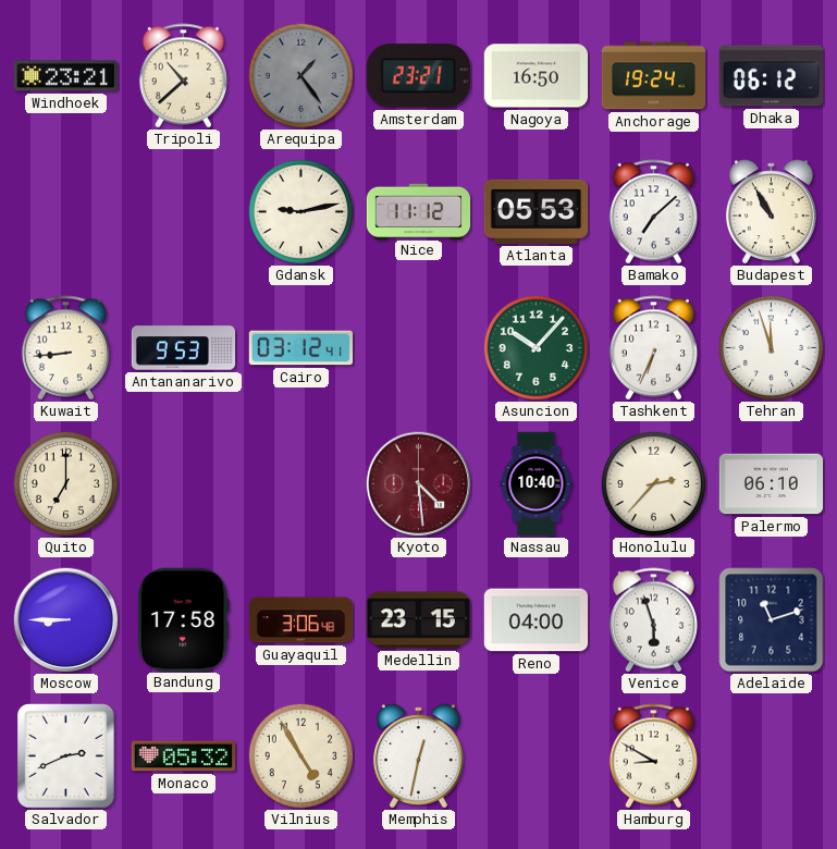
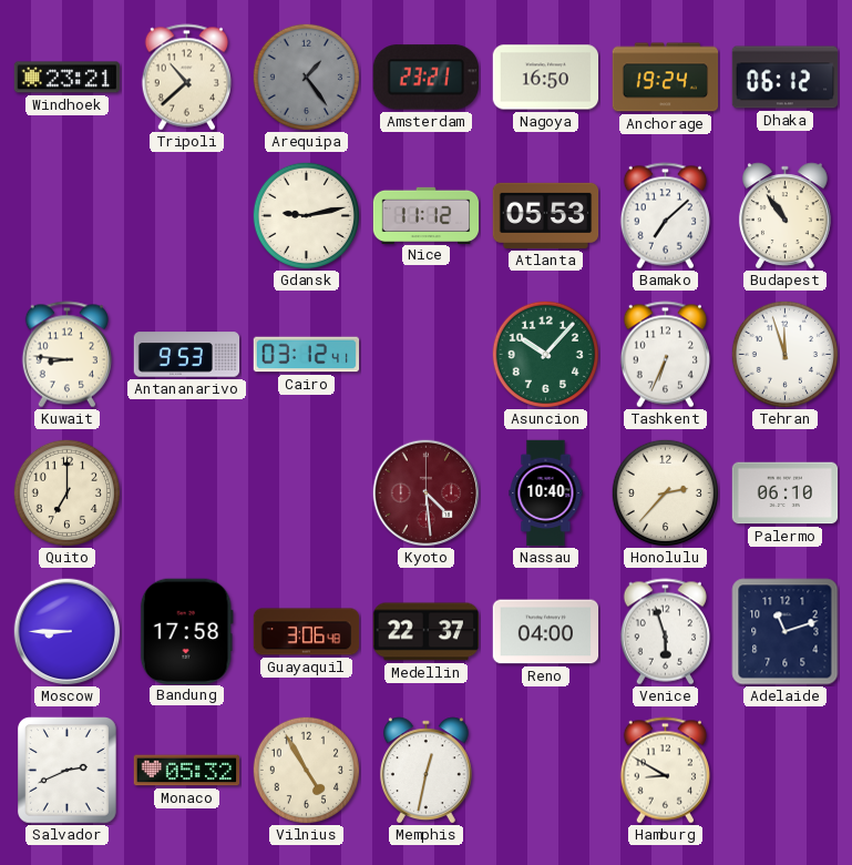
Budapest: 10:55 -> 10:54 (784, 215)
Kuwait: 8:44 -> 8:46 (66, 355)
Medellin: 23:15 -> 22:37 (425, 632)
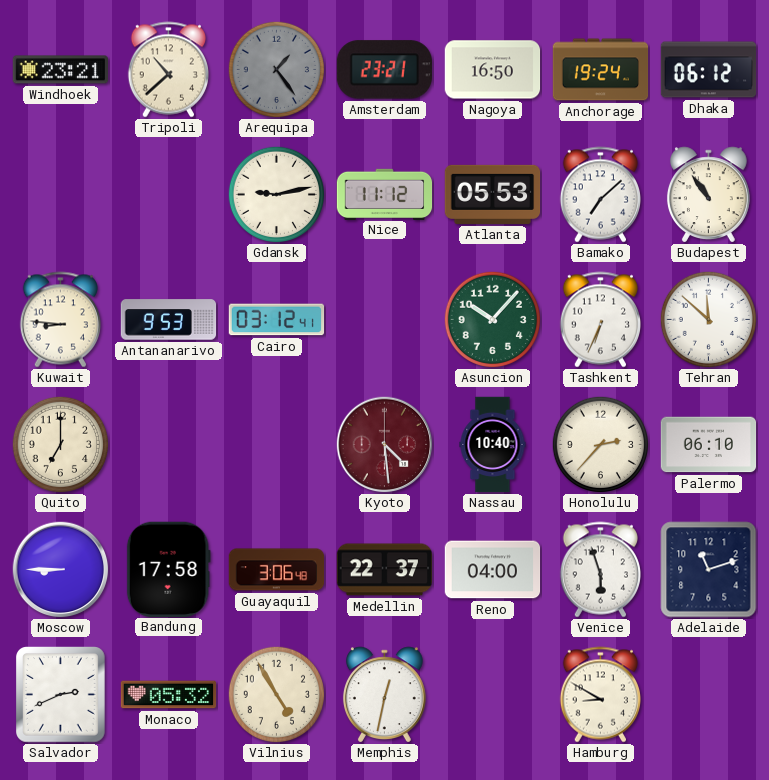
Tehran: 11:57 -> 11:52 (708, 319)
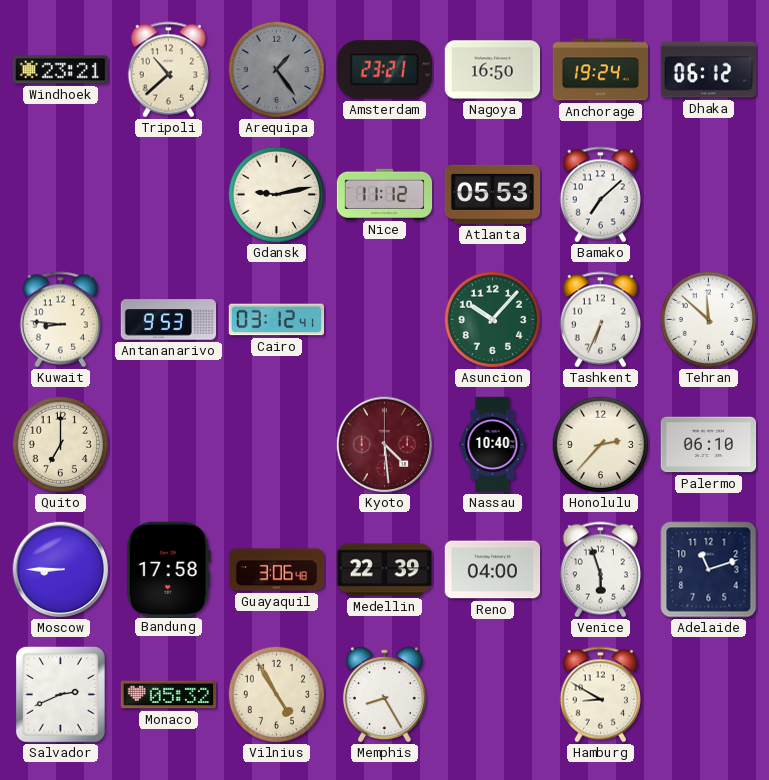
Budapest: 10:54 -> none (708, 194)
Medellin: 22:37 -> 22:39 (384, 570)
Memphis: 12:32 -> 8:25 (384, 694)
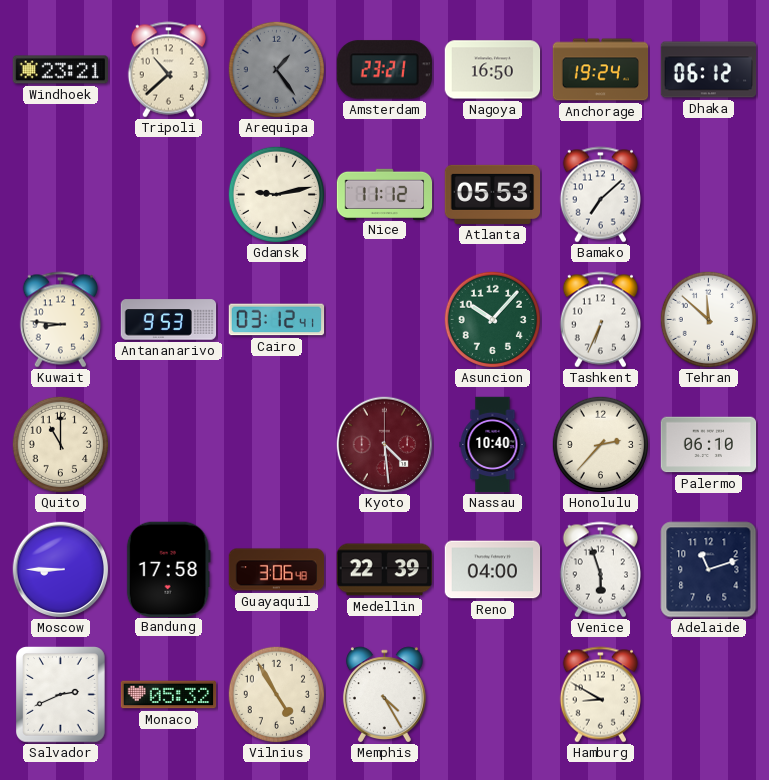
Quito: 7:00 -> 11:00 (60, 444)
Memphis: 8:25 -> 4:25 (384, 694)
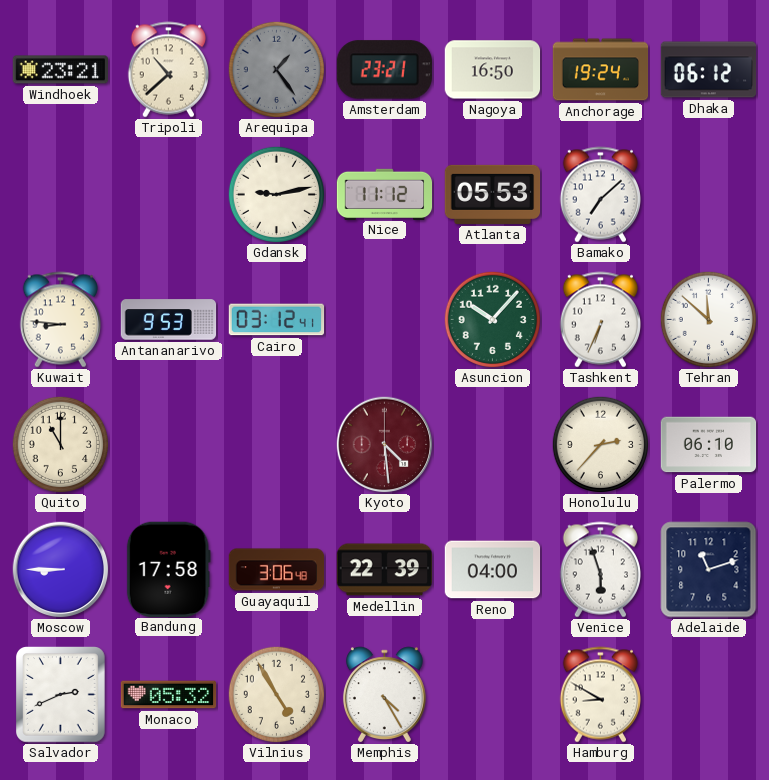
Nassau: 10:40 -> none (493, 445)
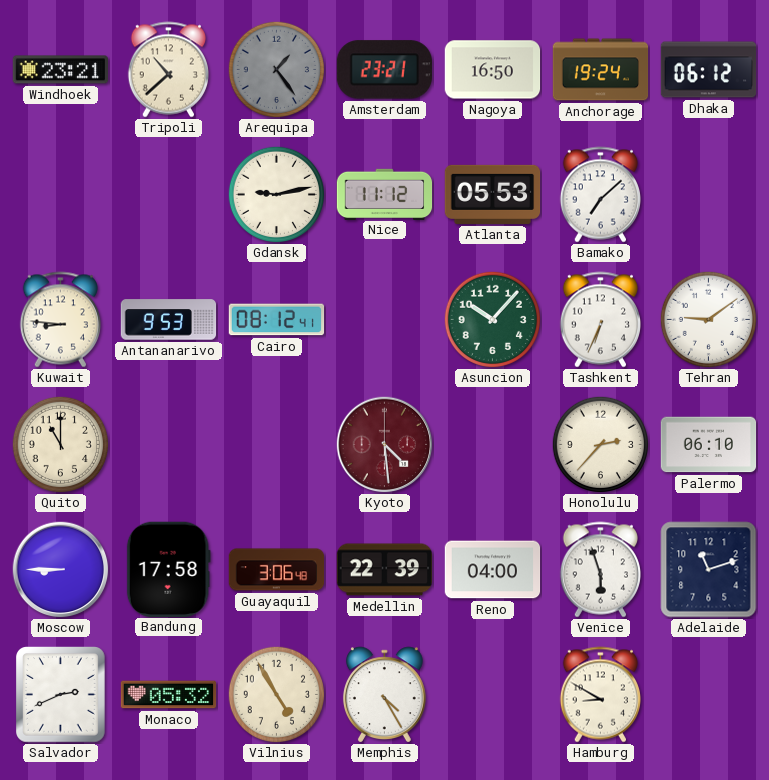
Cairo: 03:12 -> 08:12 (277, 320)
Tehran: 11:52 -> 9:09 (708, 319)
